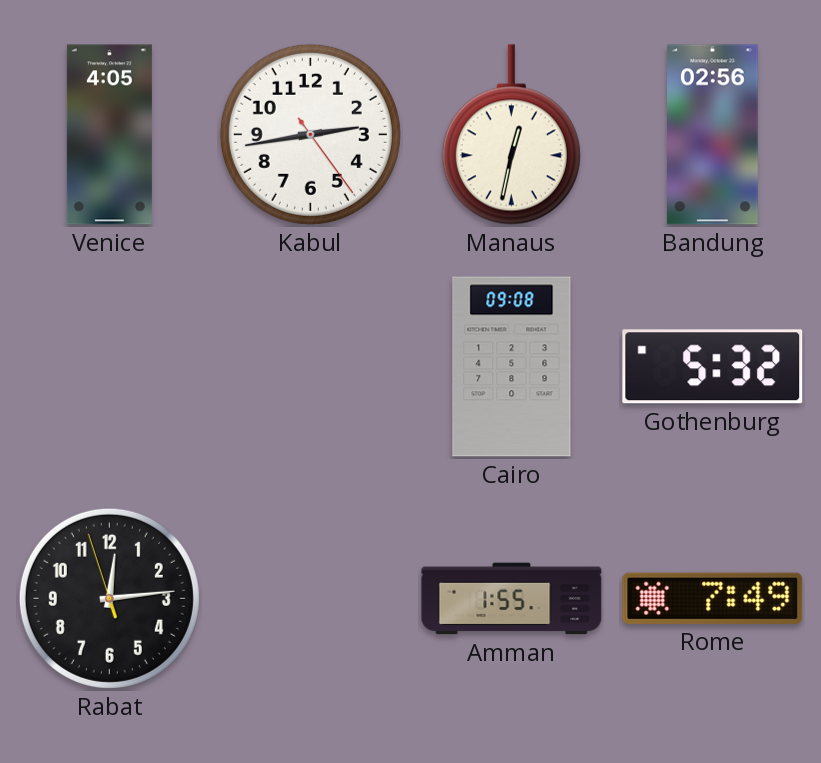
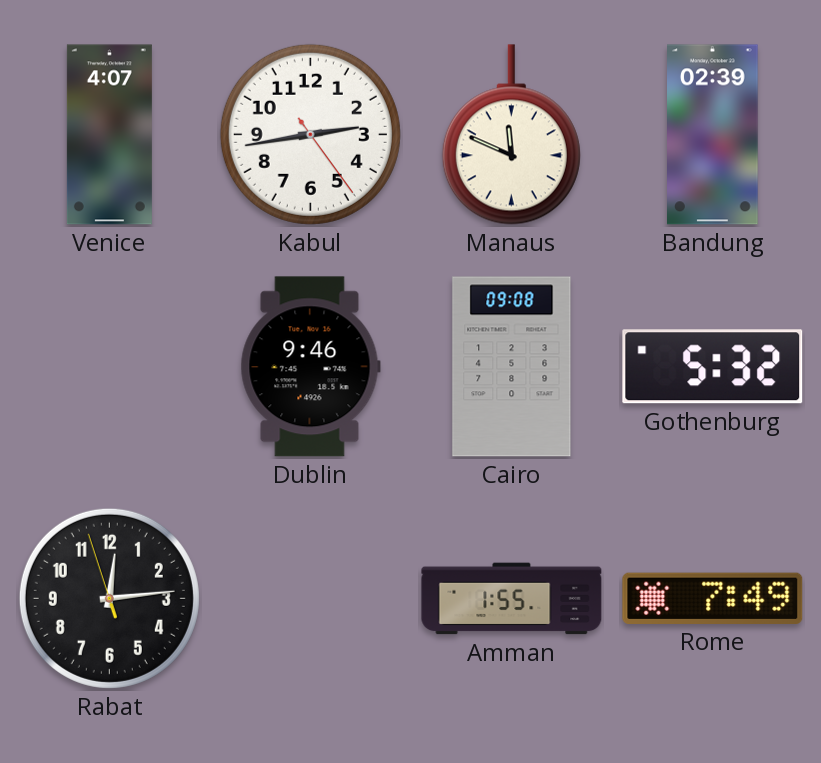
Venice: 4:05 -> 4:07 (109, 135)
Manaus: 12:32 -> 11:49 (511, 135)
Bandung: 02:56 -> 02:39 (713, 135)
Dublin: none -> 9:46 (310, 367)
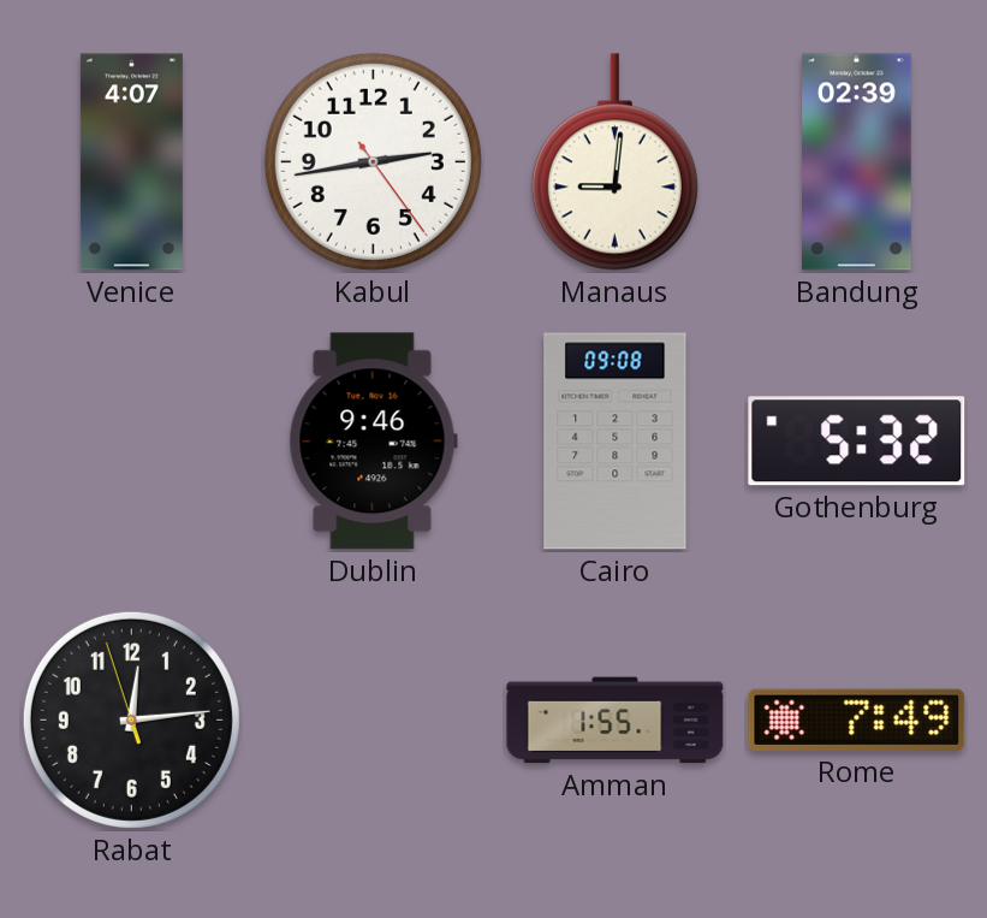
Manaus: 11:49 -> 9:01 (614, 162)
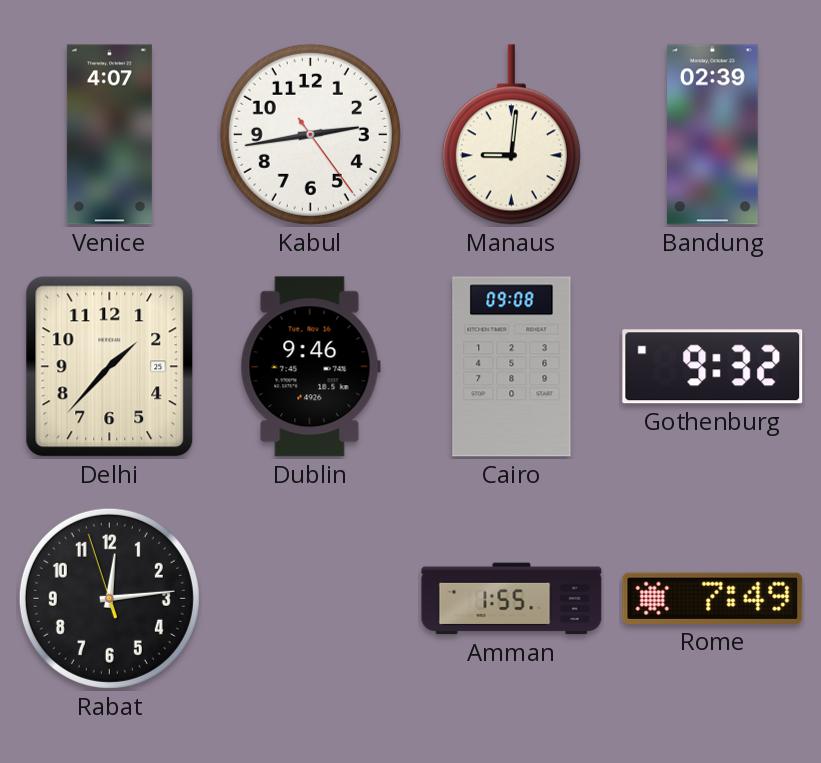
Delhi: none -> 1:37 (110, 367)
Gothenburg: 5:32 -> 9:32 (713, 367)
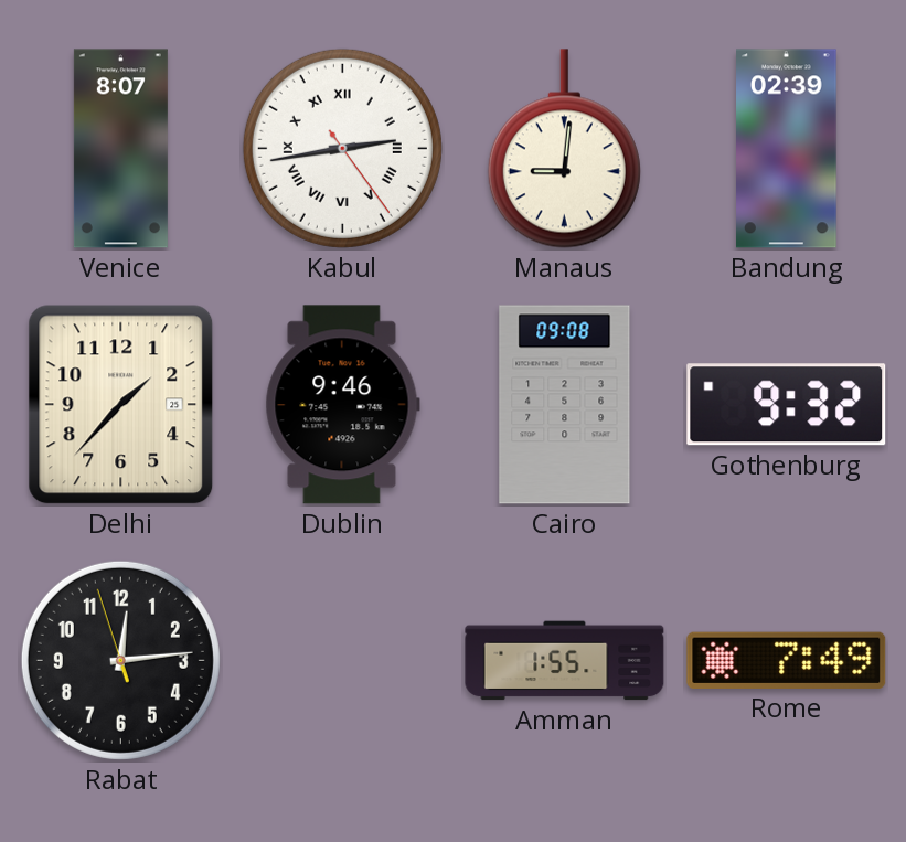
Venice: 4:07 -> 8:07 (120, 149)
Kabul numerals: Arabic -> Roman (342, 148)
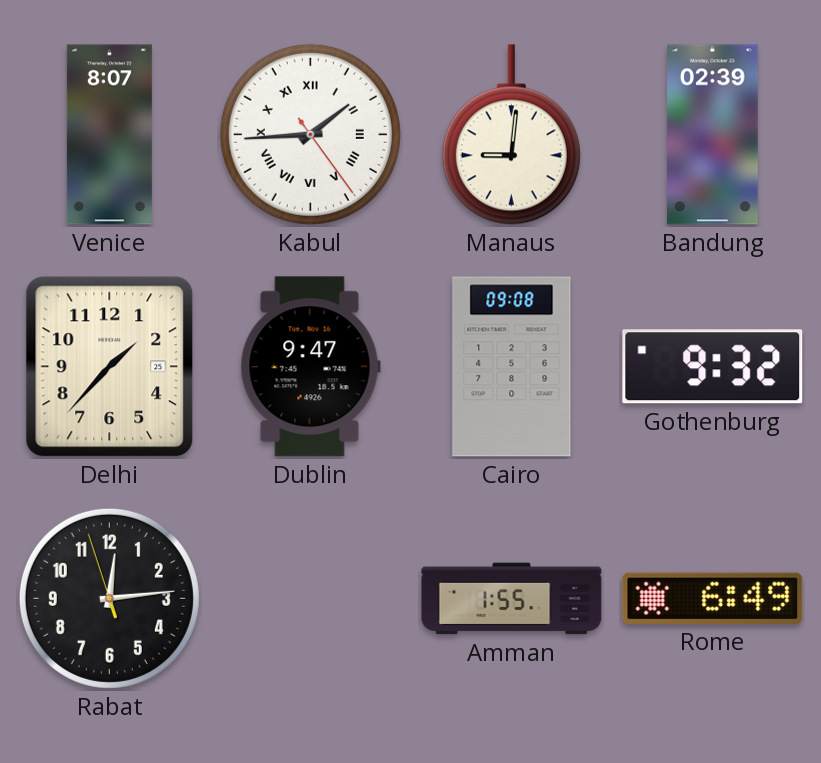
Kabul: 2:43 -> 1:44 (310, 134)
Dublin: 9:46 -> 9:47 (310, 367)
Rome: 7:49 -> 6:49 (713, 598)
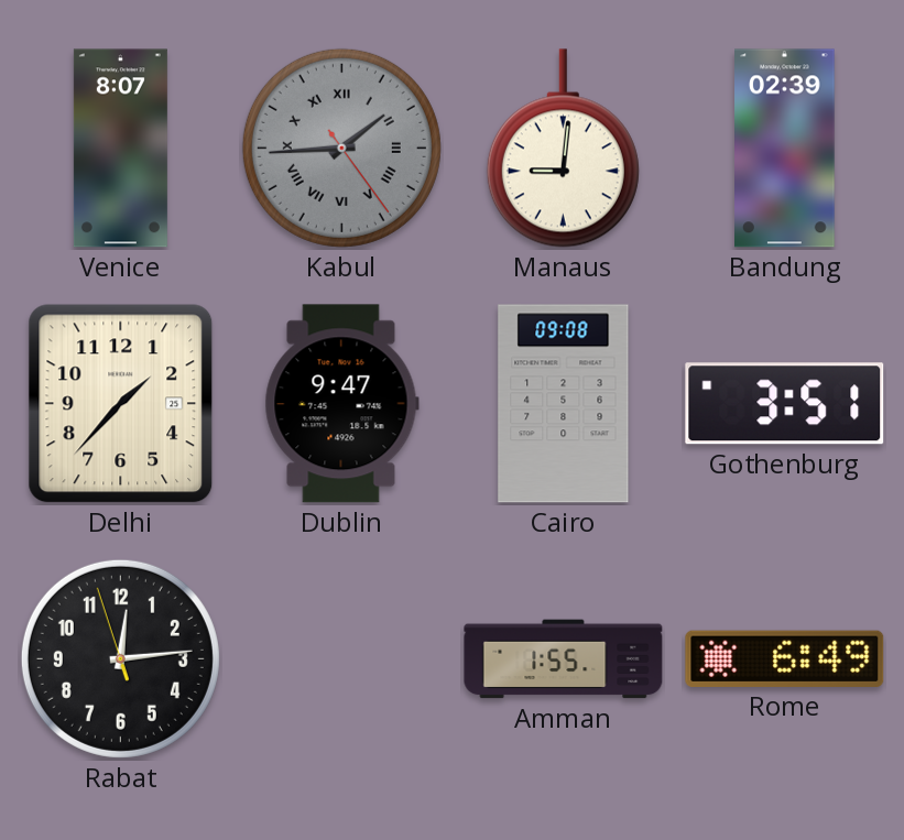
Kabul dial: white -> grey (341, 148)
Gothenburg: 9:32 -> 3:51 (785, 404)
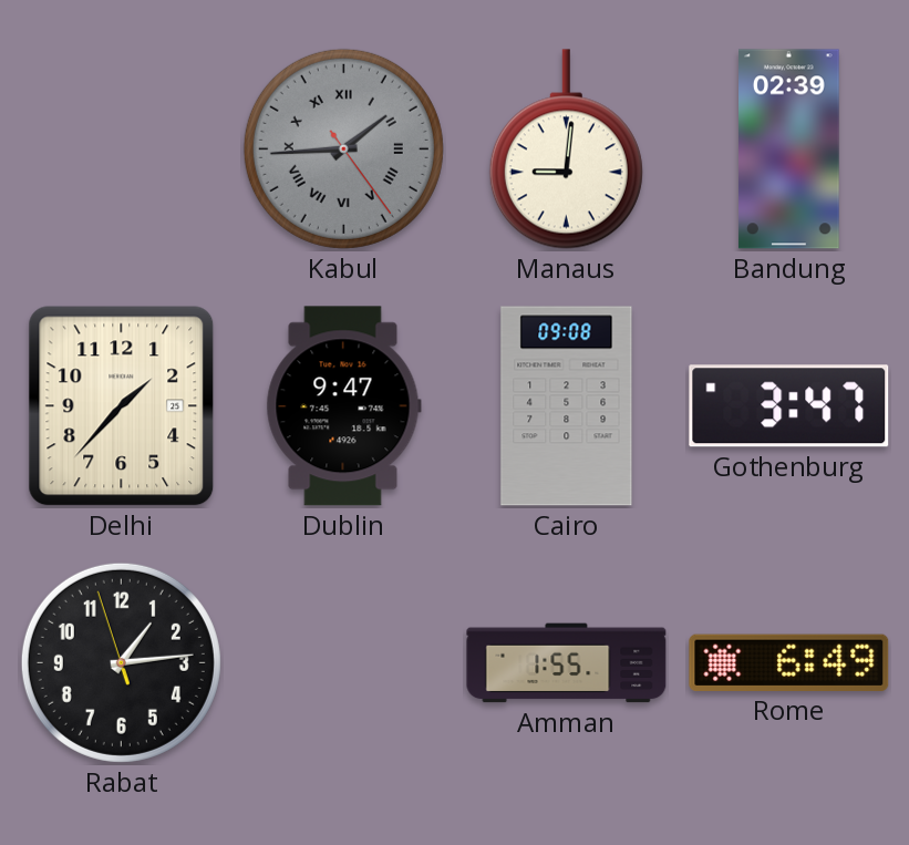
Venice: 8:07 -> none (120, 149)
Gothenburg: 3:51 -> 3:47 (789, 406)
Rabat: 12:13 -> 1:13 (121, 662)
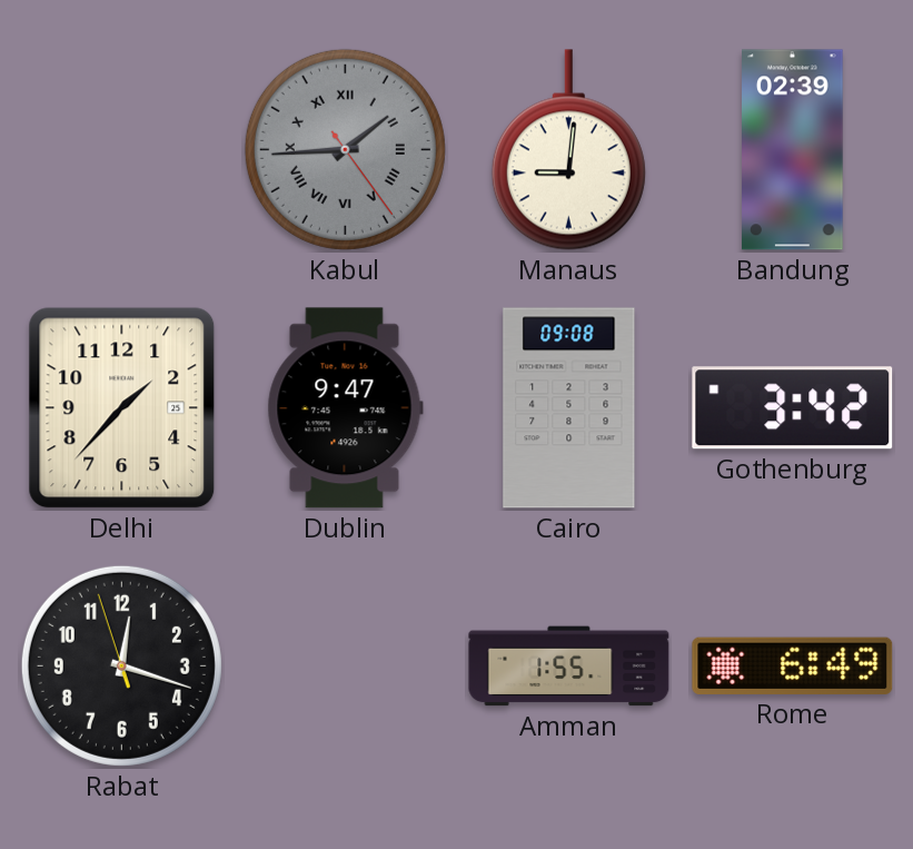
Gothenburg: 3:47 -> 3:42 (793, 408)
Rabat: 1:13 -> 12:17 (121, 665)
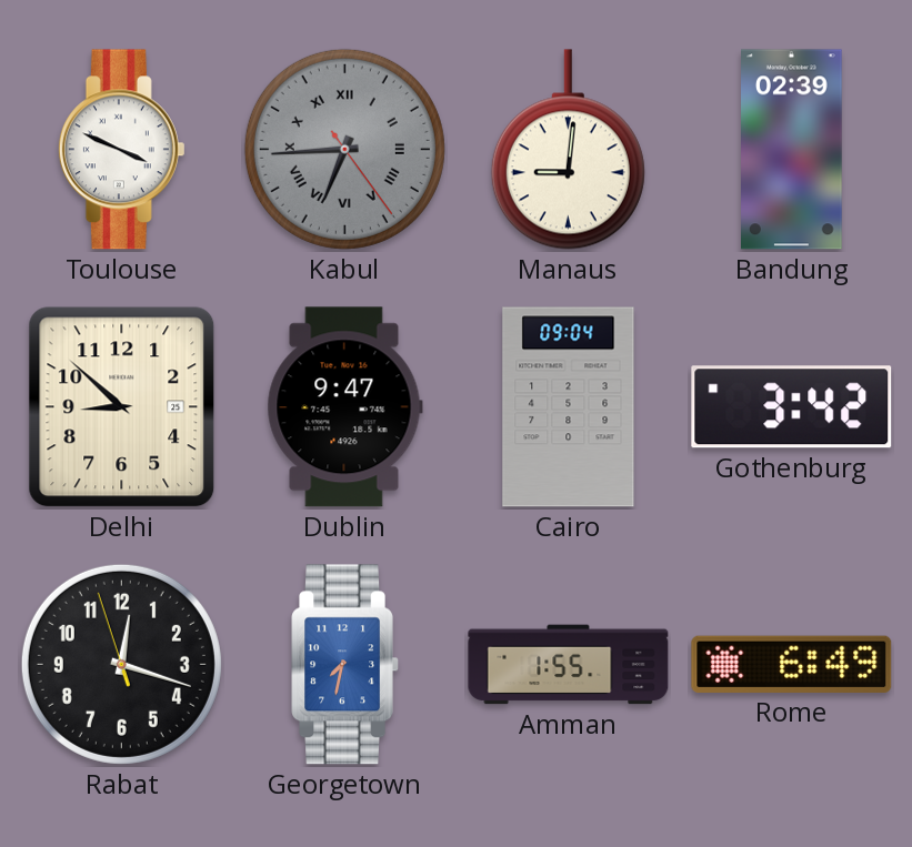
Toulouse: none -> 3:49 (121, 150)
Kabul: 1:44 -> 6:44 (344, 149)
Delhi: 1:37 -> 8:52 (122, 407)
Cairo: 09:08 -> 09:04 (569, 407)
Georgetown: none -> 7:32 (344, 665)
